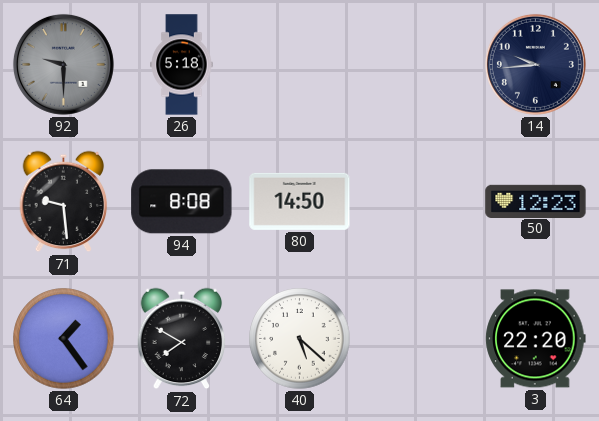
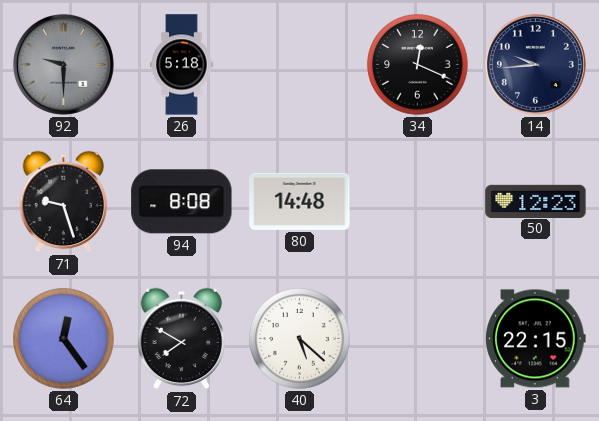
34: none -> 12:19 (418, 65)
71: 9:29 -> 9:27 (64, 202)
80: 14:50 -> 14:48 (300, 201)
64: 1:24 -> 12:24 (64, 339)
3: 22:20 -> 22:15 (536, 339)
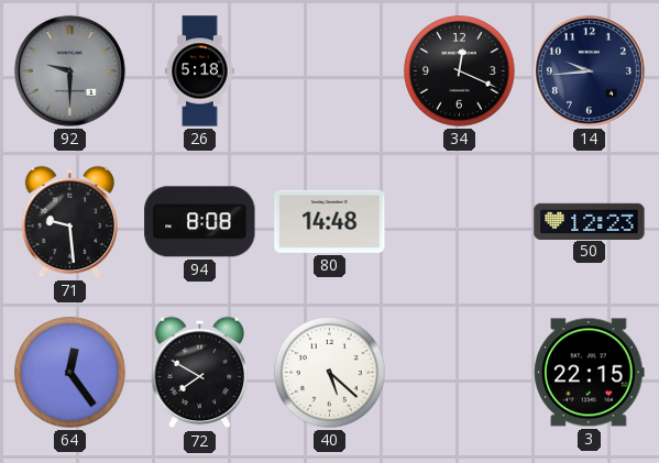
71: 9:27 -> 9:29 (70, 222)
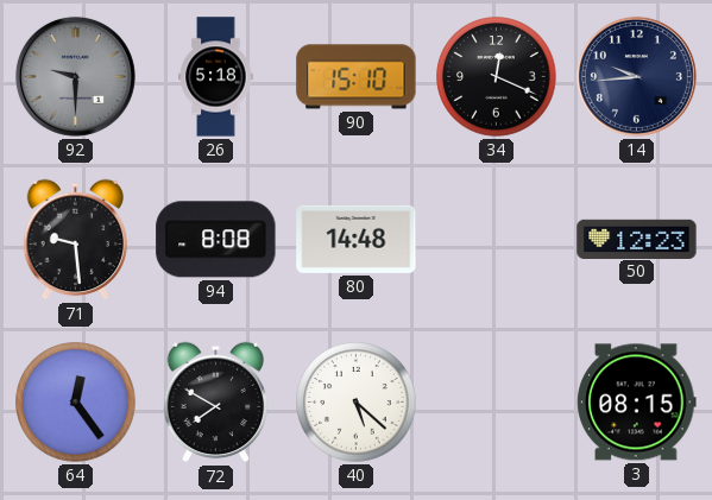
90: none -> 15:10 (357, 77)
3: 22:15 -> 08:15 (637, 403)
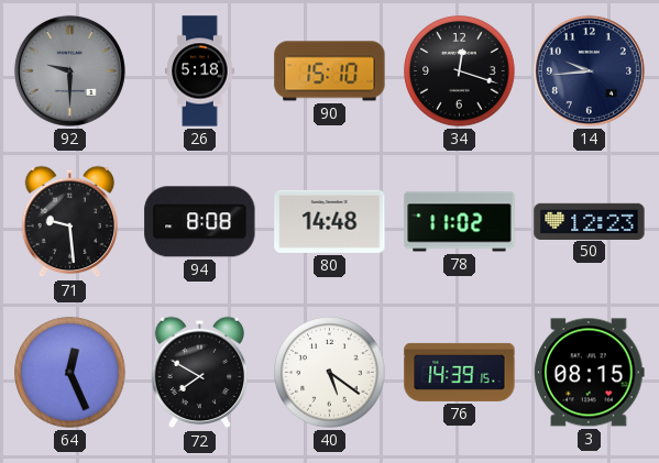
34: 12:19 -> 12:18 (460, 71)
78: none -> 11:02 (460, 222)
64: 12:24 -> 12:26 (70, 373)
40: 5:22 -> 5:21 (330, 373)
76: none -> 14:39 (460, 372)
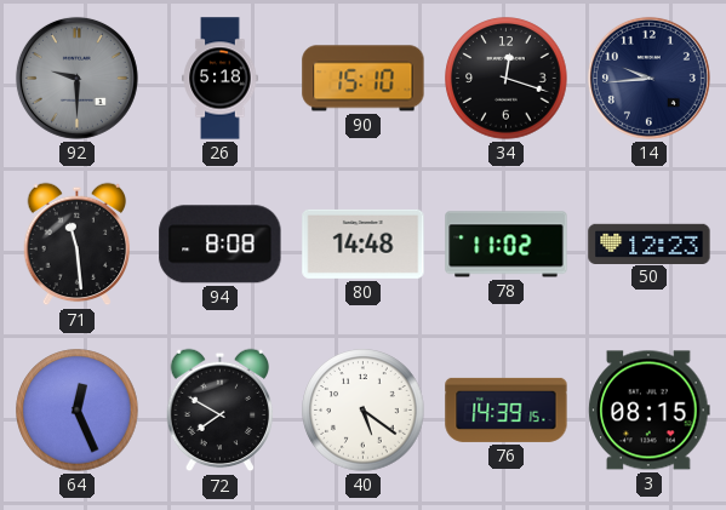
71: 9:29 -> 11:29 (78, 245)
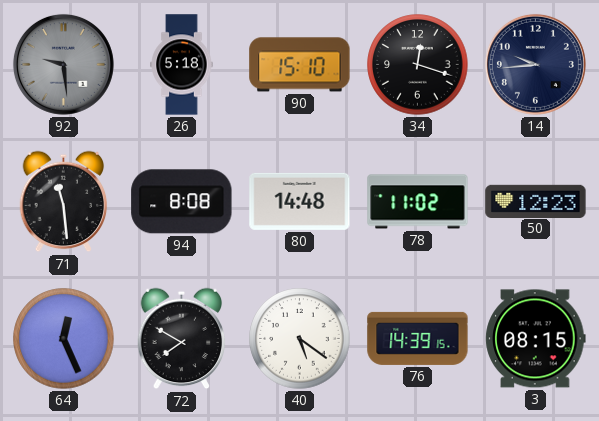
92: 9:30 -> 9:29 (63, 64)
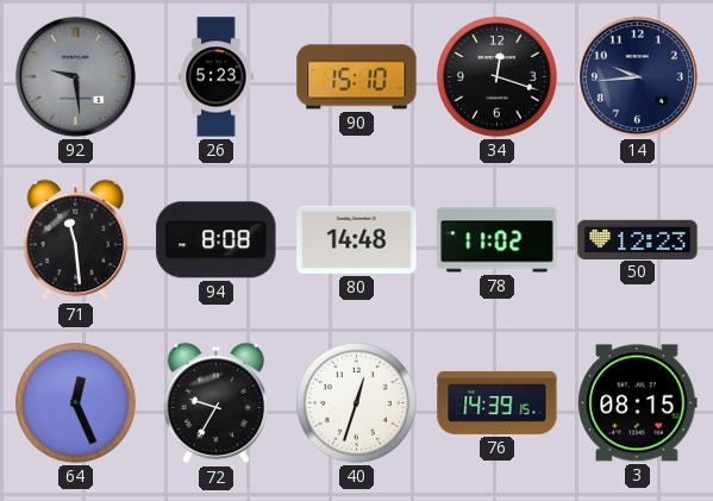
26: 5:18 -> 5:23 (217, 77)
72: 7:50 -> 9:35 (217, 403)
40: 5:21 -> 12:33 (357, 403)
